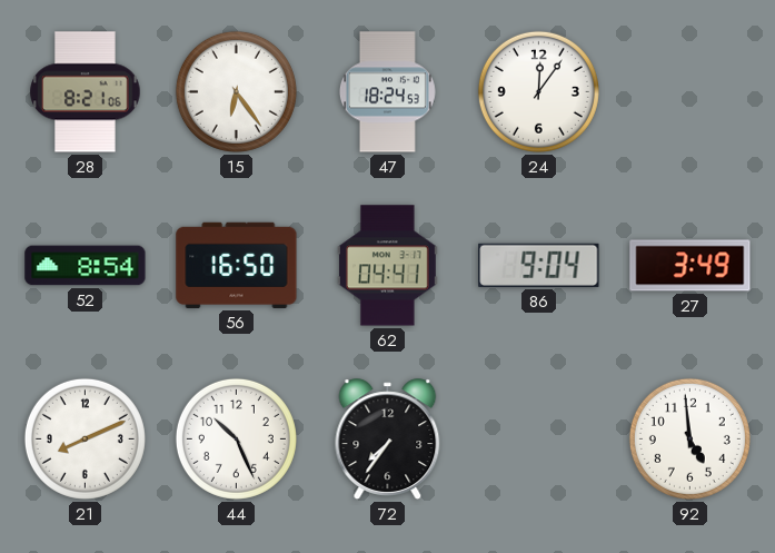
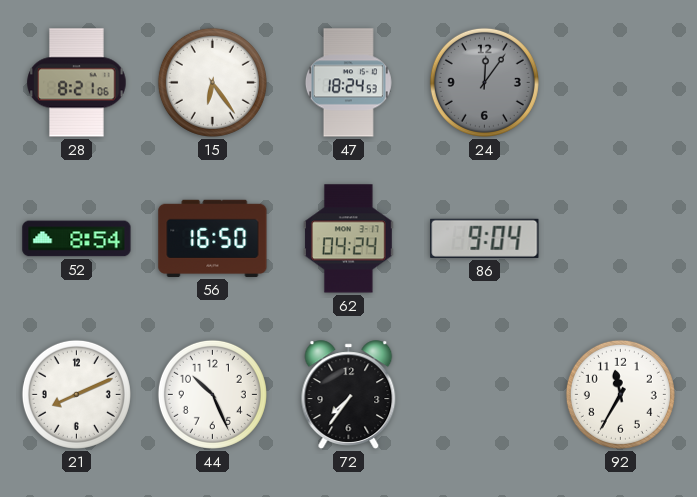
24 dial: white -> grey (484, 82)
62: 04:41 -> 04:24 (349, 239)
27: 3:49 -> none (690, 266)
92: 4:59 -> 11:35 (620, 394)
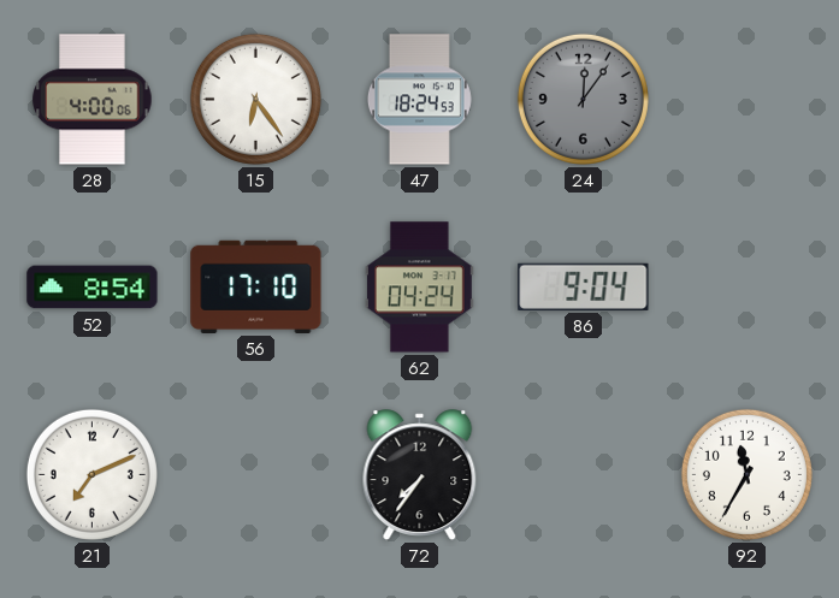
28: 8:21 -> 4:00 (93, 100)
56: 16:50 -> 17:10 (256, 286)
21: 8:11 -> 7:11 (91, 474)
44: 10:26 -> none (212, 394)
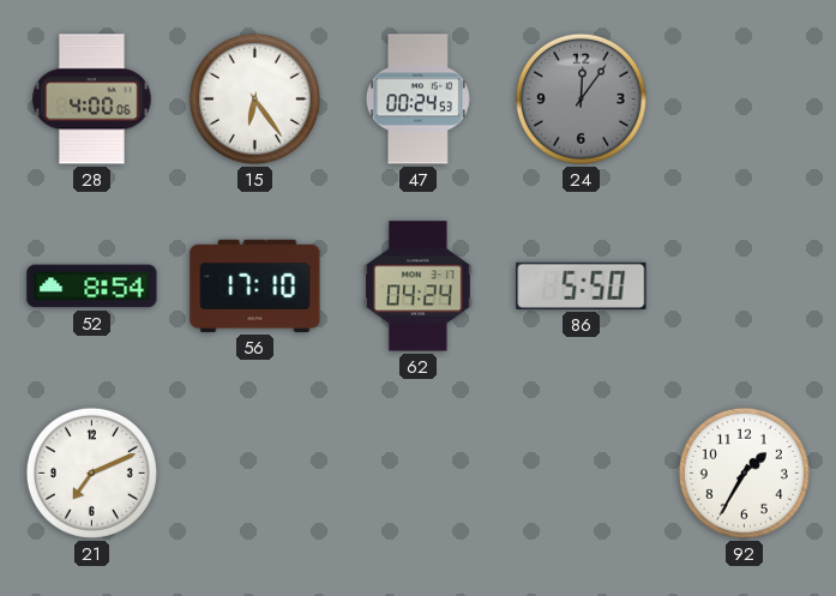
47: 18:24 -> 00:24 (417, 100)
86: 9:04 -> 5:50 (582, 285)
72: 7:36 -> none (420, 475)
92: 11:35 -> 1:35 (744, 472)
